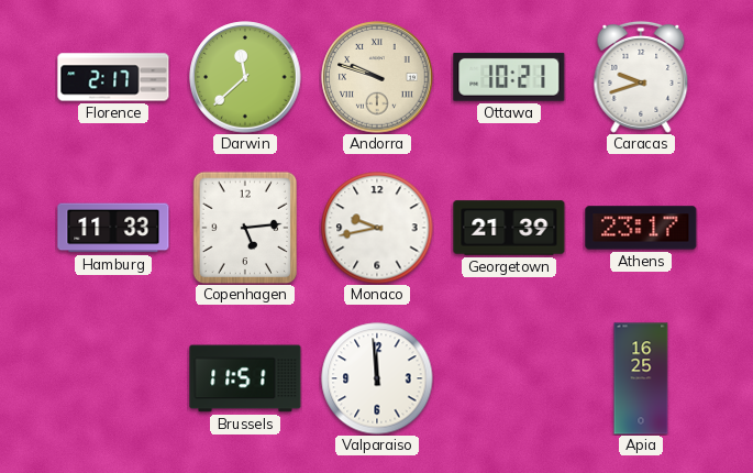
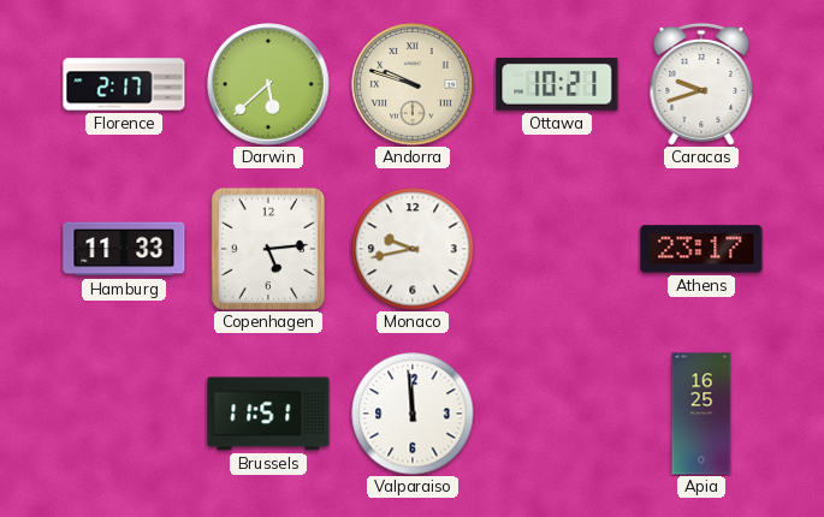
Darwin: 11:38 -> 5:38 (268, 84)
Georgetown: 21:39 -> none (509, 228)
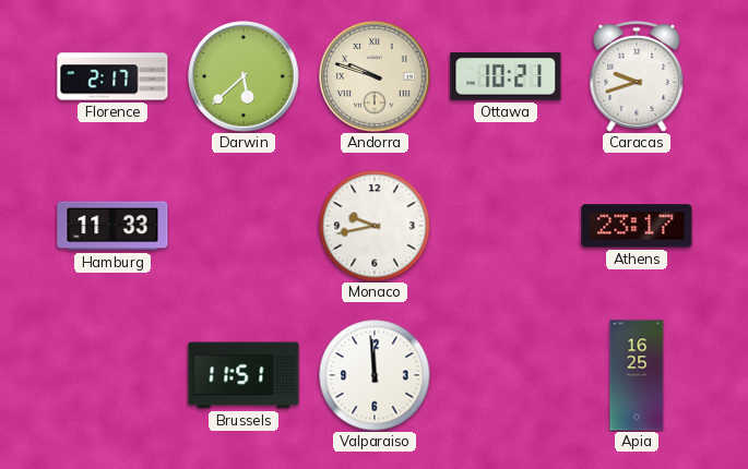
Copenhagen: 5:14 -> none (268, 249)
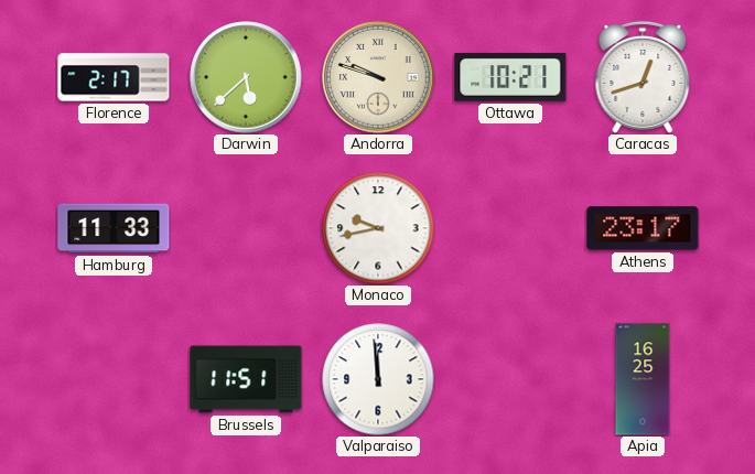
Caracas: 9:42 -> 12:42 (643, 77)
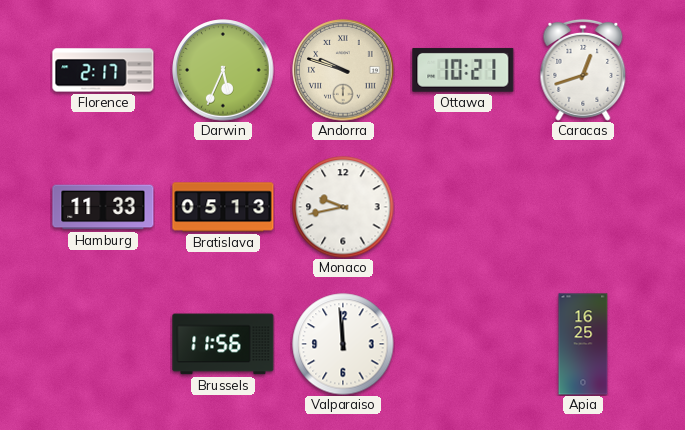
Darwin: 5:38 -> 5:34 (223, 70)
Bratislava: none -> 05:13 (223, 207)
Athens: 23:17 -> none (643, 228)
Brussels: 11:51 -> 11:56 (223, 344)
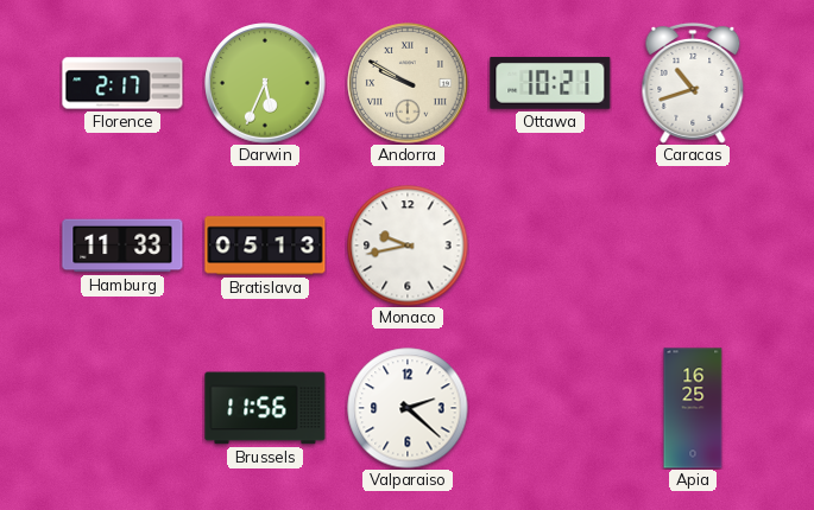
Andorra: 9:48 -> 9:50 (408, 83)
Caracas: 12:42 -> 10:42 (693, 83)
Valparaiso: 11:59 -> 2:22 (408, 408)
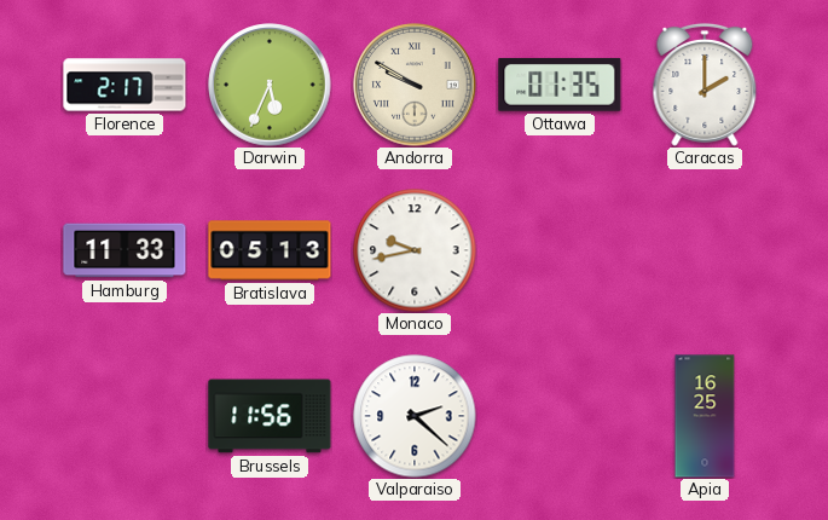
Ottawa: 10:21 -> 01:35 (560, 85)
Caracas: 10:42 -> 2:00 (705, 85)
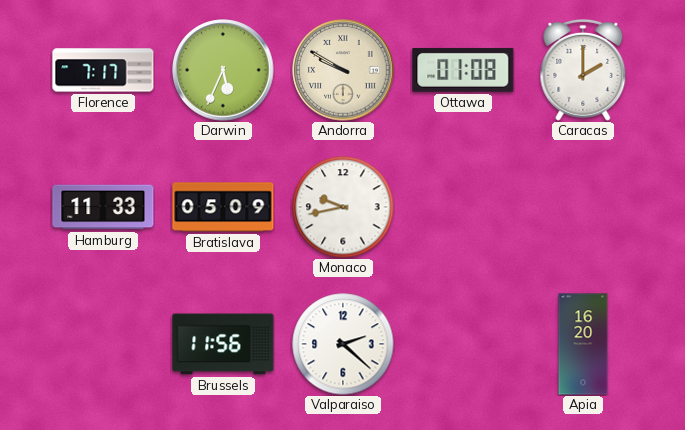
Florence: 2:17 -> 7:17 (103, 70)
Ottawa: 01:35 -> 01:08 (463, 70)
Bratislava: 05:13 -> 05:09 (223, 207)
Apia: 16:25 -> 16:20 (583, 344)
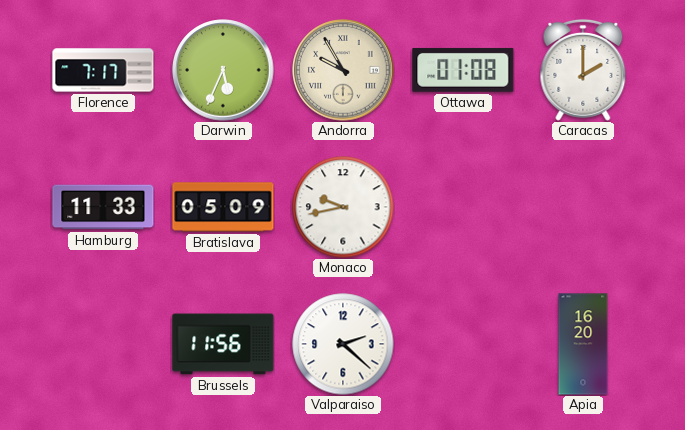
Andorra: 9:50 -> 9:55 (343, 70)
